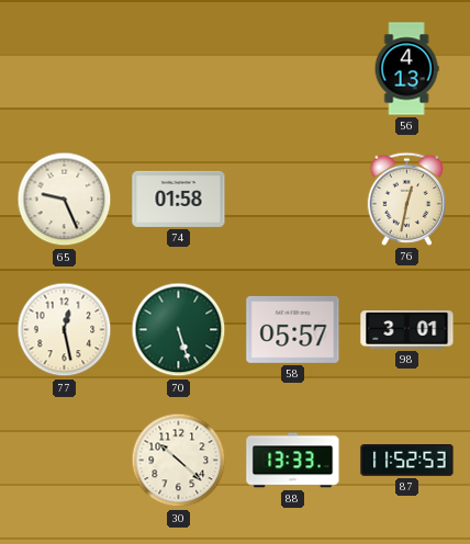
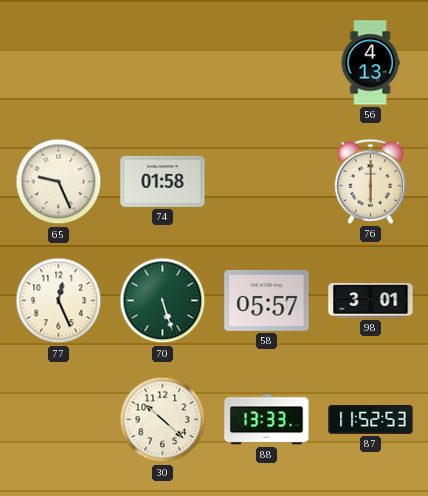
76: 12:32 -> 6:00 (370, 181)
77: 12:28 -> 12:26 (59, 301)
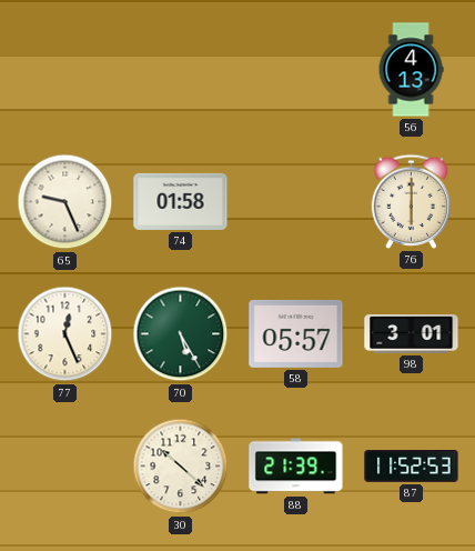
70: 5:27 -> 5:25 (181, 334)
88: 13:33 -> 21:39 (296, 467)
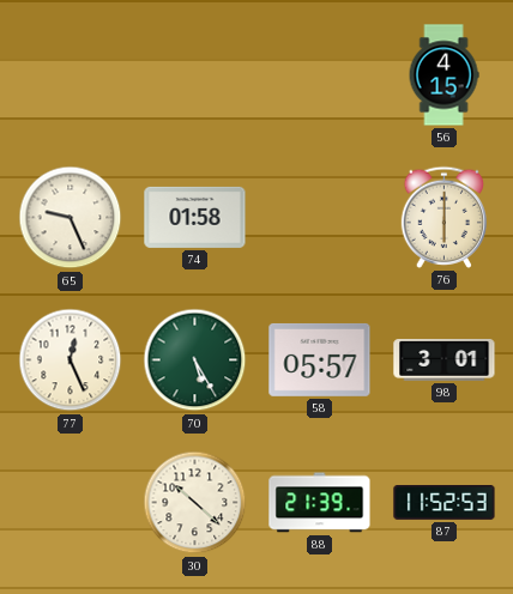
56: 4:13 -> 4:15 (443, 75)
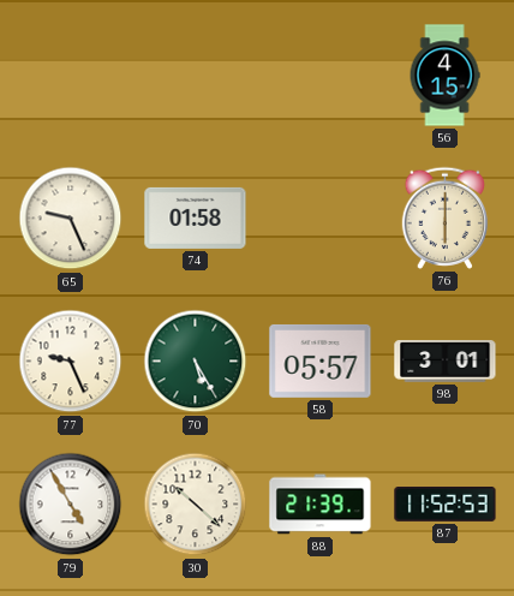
77: 12:26 -> 9:26 (71, 362)
79: none -> 4:55 (71, 505)
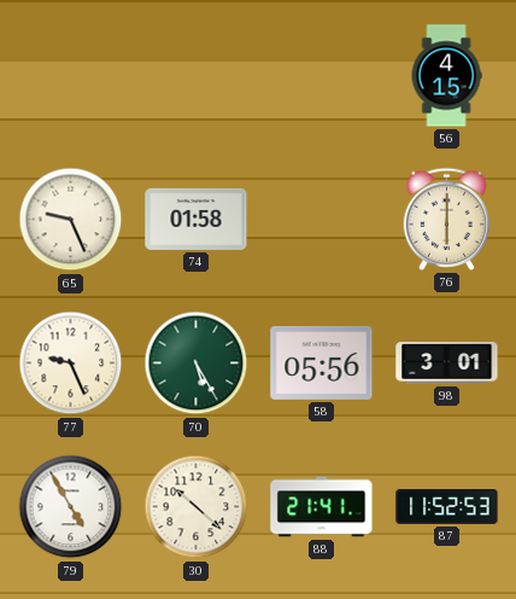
58: 05:57 -> 05:56 (322, 362)
88: 21:39 -> 21:41 (322, 507)
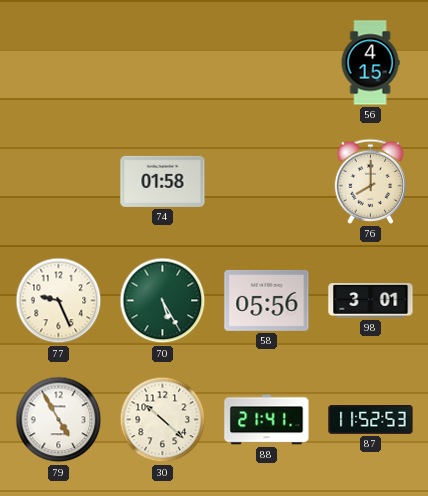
65: 9:26 -> none (71, 220)
76: 6:00 -> 8:00 (370, 181)
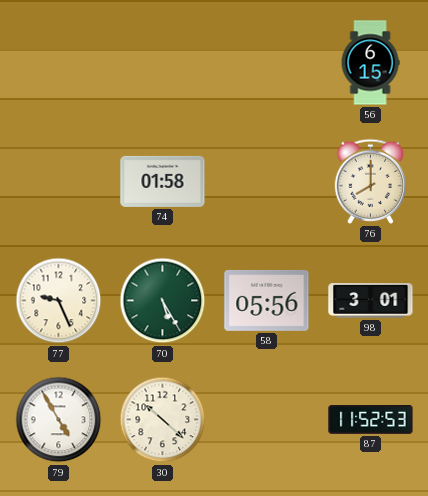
56: 4:15 -> 6:15 (370, 63)
88: 21:41 -> none (267, 420)
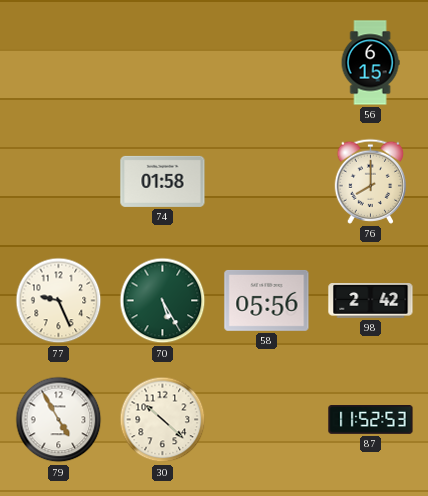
98: 3:01 -> 2:42 (371, 301)
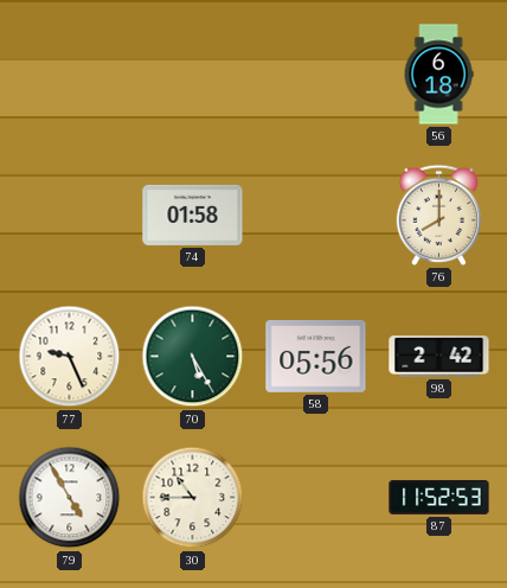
56: 6:15 -> 6:18 (438, 75)
30: 10:22 -> 10:45 (193, 498)
